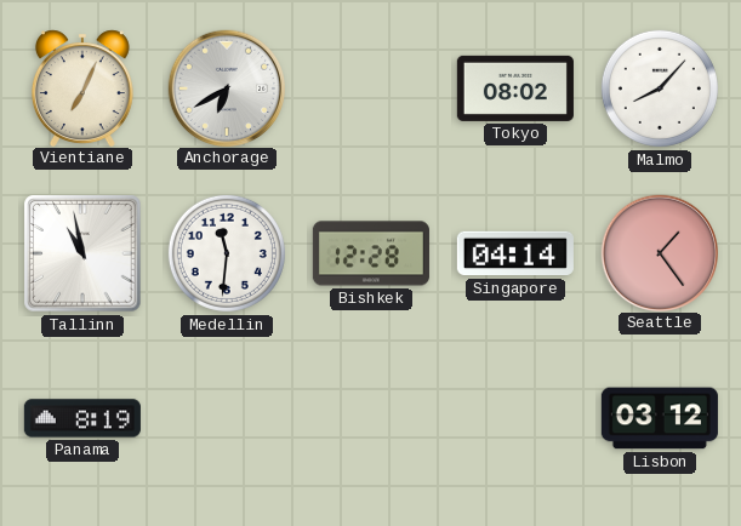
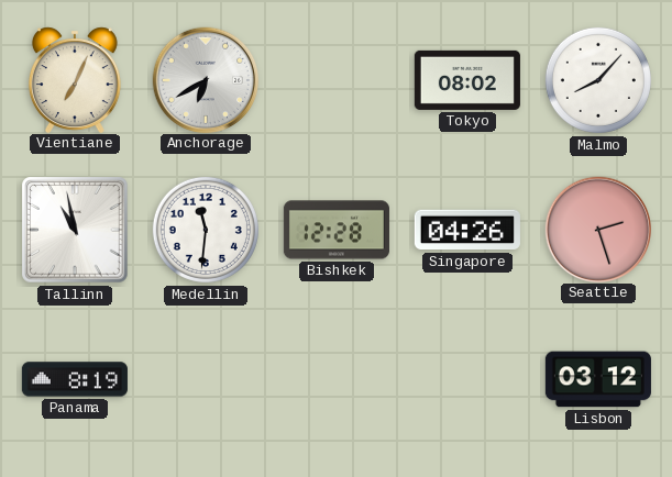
Singapore: 04:14 -> 04:26 (467, 230)
Seattle: 1:24 -> 2:27 (597, 229)
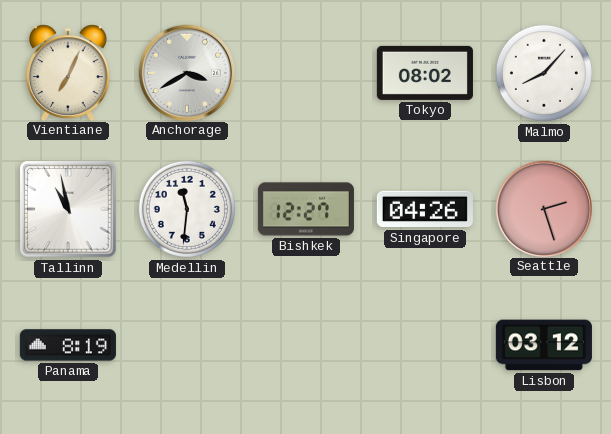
Anchorage: 6:40 -> 3:40 (186, 72)
Bishkek: 12:28 -> 12:27 (306, 209)
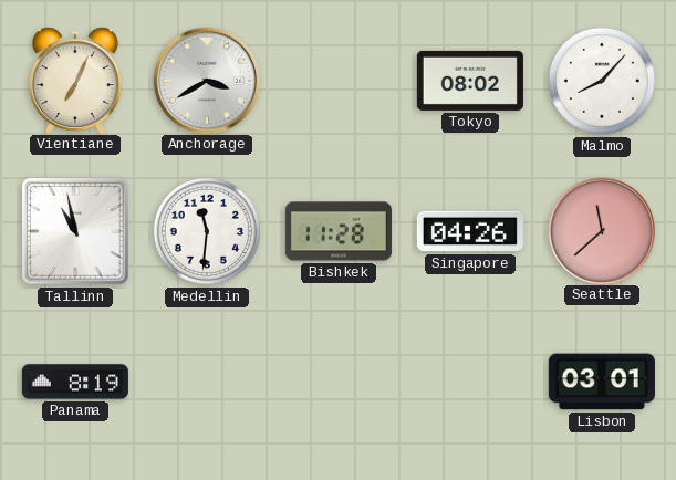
Bishkek: 12:27 -> 11:28 (339, 231)
Seattle: 2:27 -> 11:38 (601, 230)
Lisbon: 03:12 -> 03:01 (602, 382)
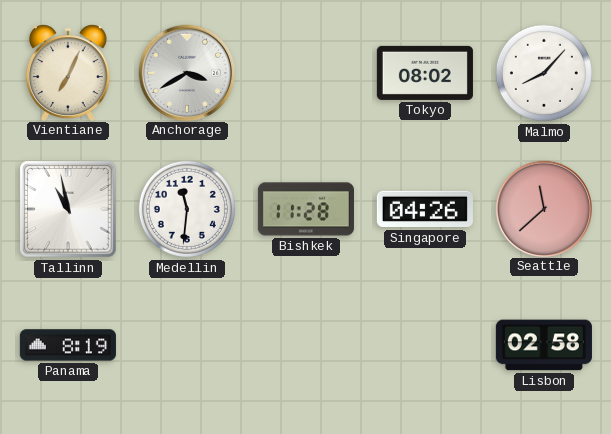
Lisbon: 03:01 -> 02:58 (544, 345)
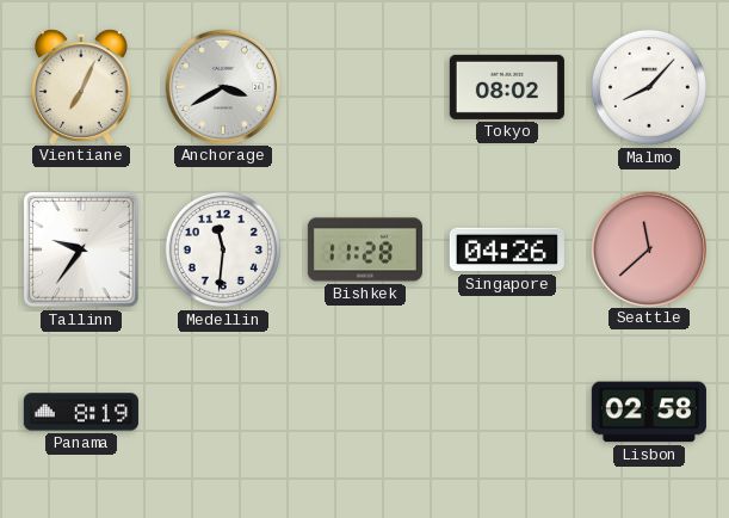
Tallinn: 10:58 -> 9:36 (81, 249)
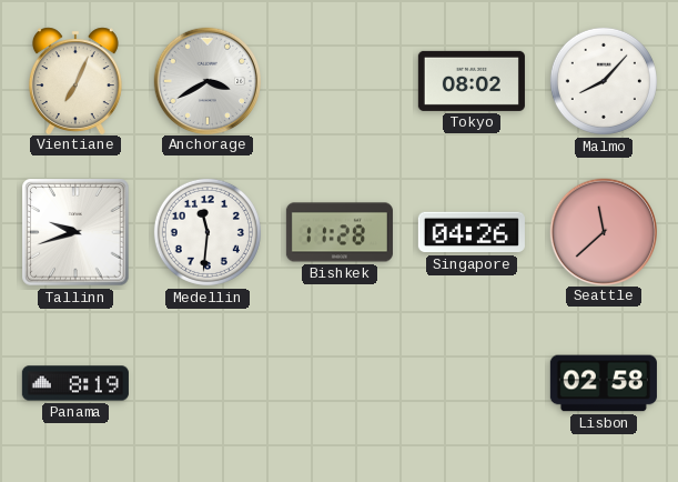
Tallinn: 9:36 -> 9:42 (75, 232)
